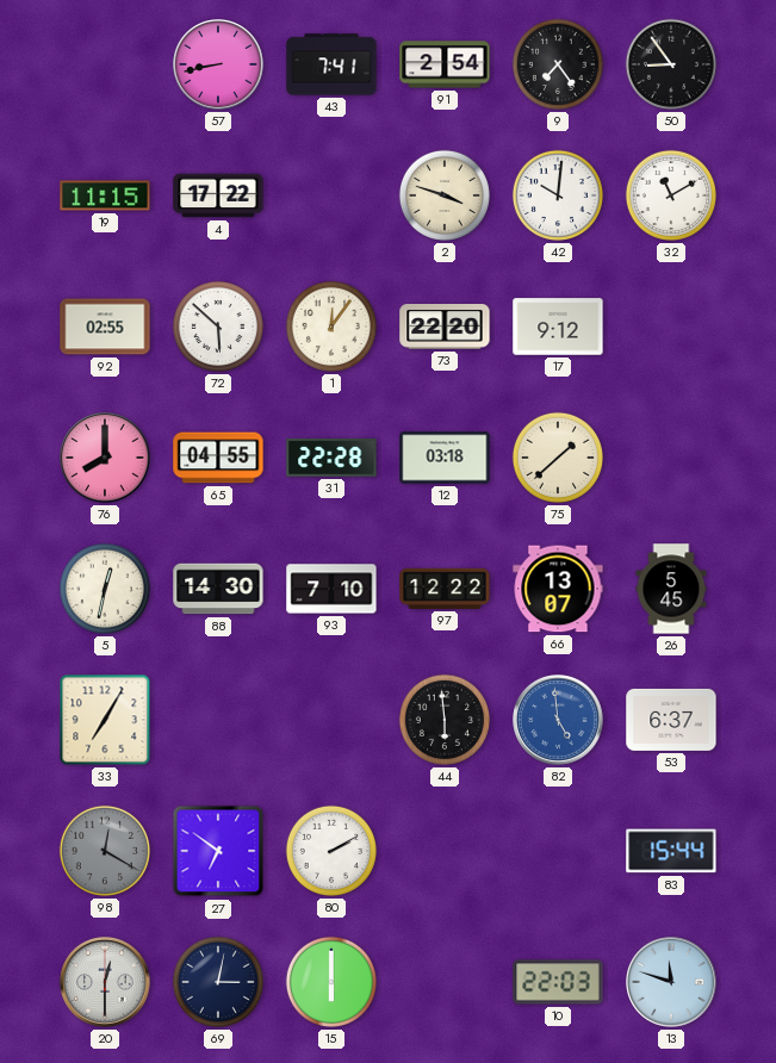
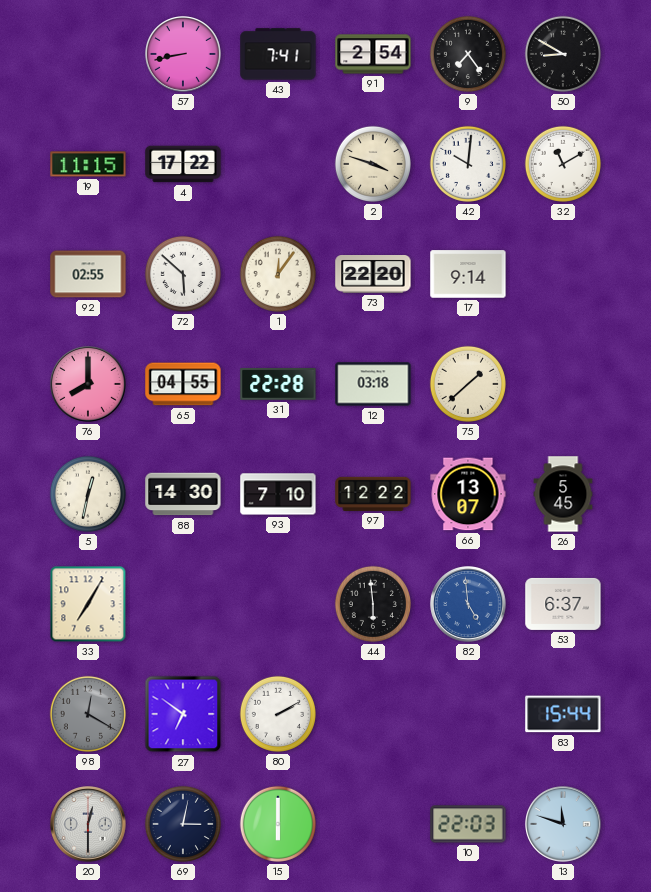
50: 8:54 -> 8:50 (563, 54)
17: 9:12 -> 9:14 (468, 274)
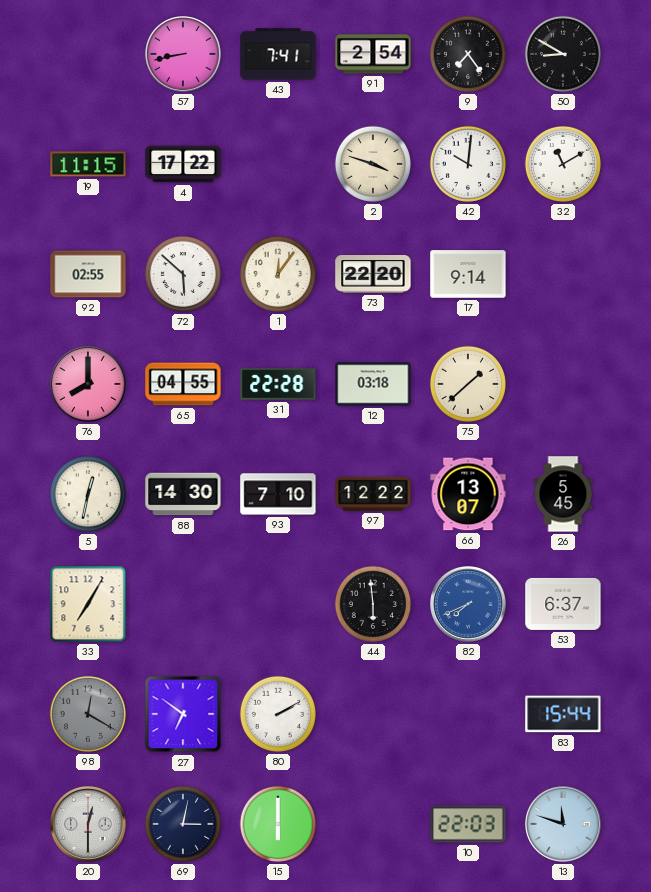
82: 4:59 -> 7:41 (468, 604)
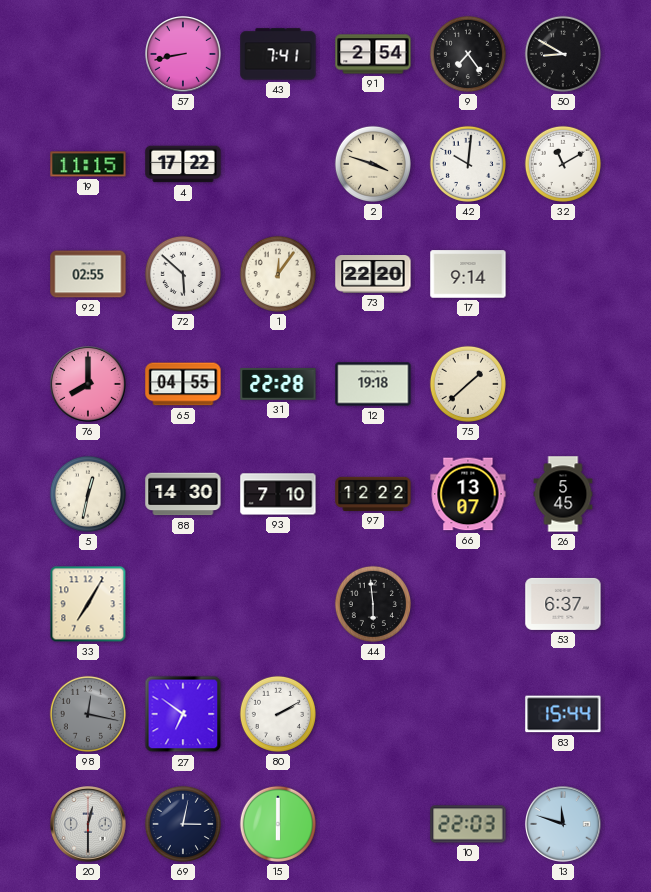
12: 03:18 -> 19:18 (373, 384)
82: 7:41 -> none (468, 604)
98: 12:20 -> 12:17 (88, 714)
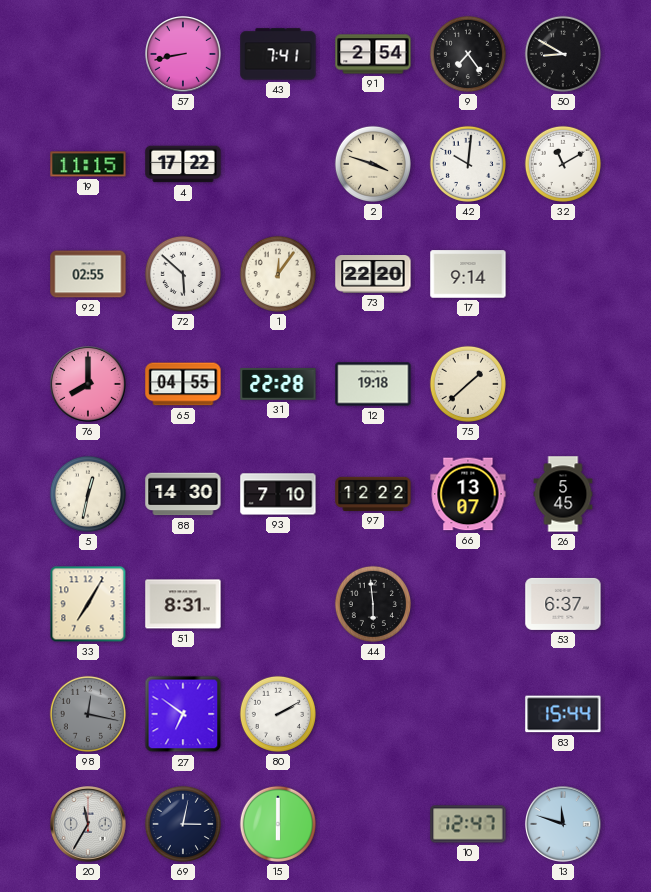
51: none -> 8:31 (183, 604)
20: 12:30 -> 11:35 (88, 824)
10: 22:03 -> 12:47 (468, 824)
